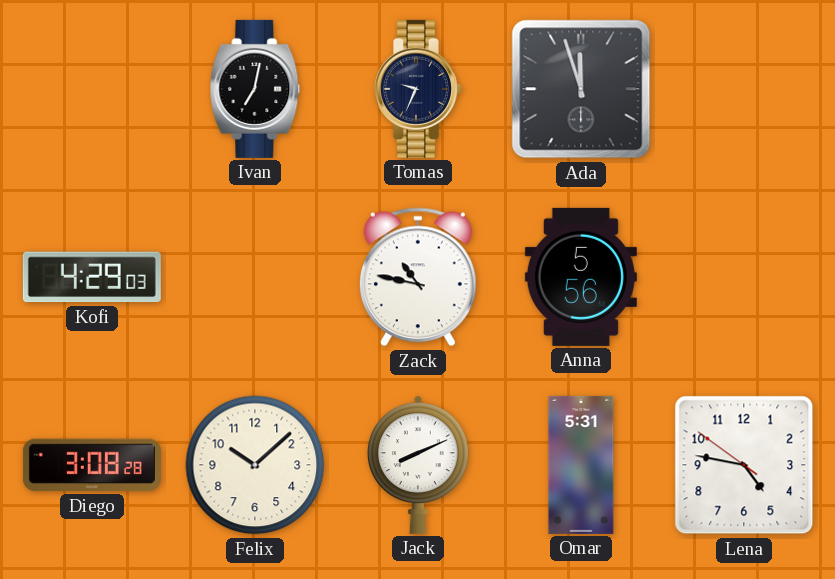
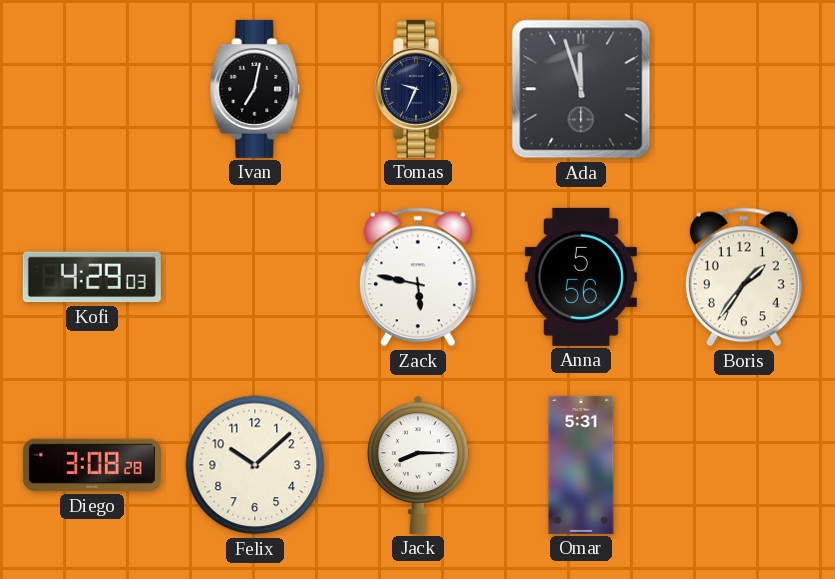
Zack: 10:47 -> 5:47 (418, 277)
Boris: none -> 1:36 (744, 277)
Jack: 8:11 -> 8:15 (419, 465)
Lena: 4:46 -> none (744, 465)
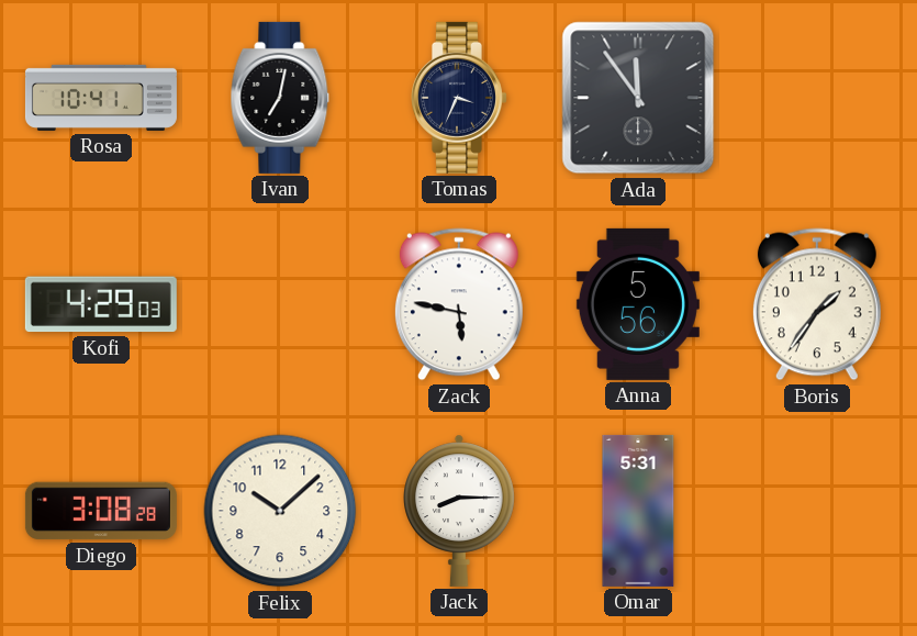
Rosa: none -> 10:41 (101, 98)
Tomas: 9:34 -> 3:34 (460, 98)
Ada: 11:57 -> 11:54 (638, 98)
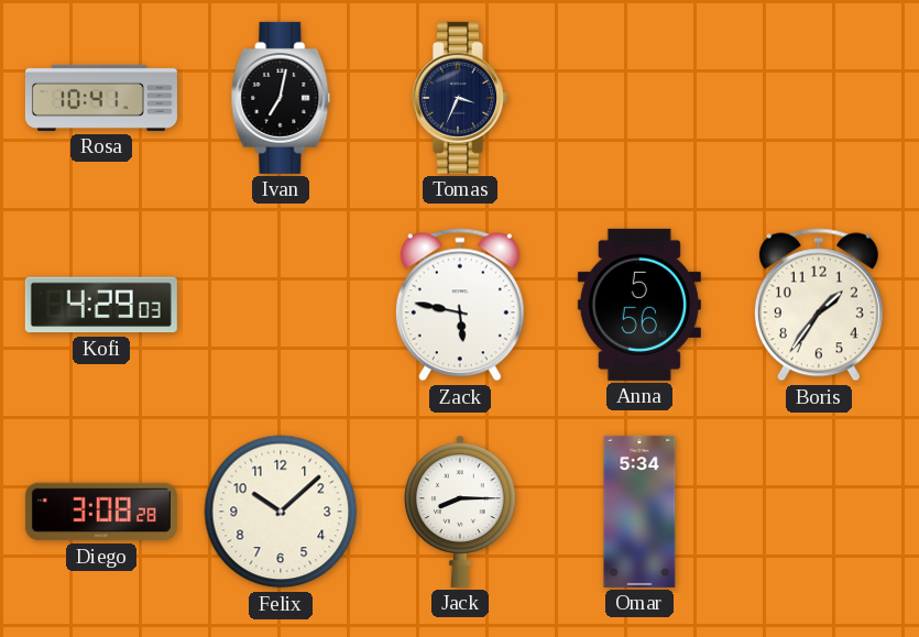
Ada: 11:54 -> none (638, 98)
Omar: 5:31 -> 5:34 (639, 512)
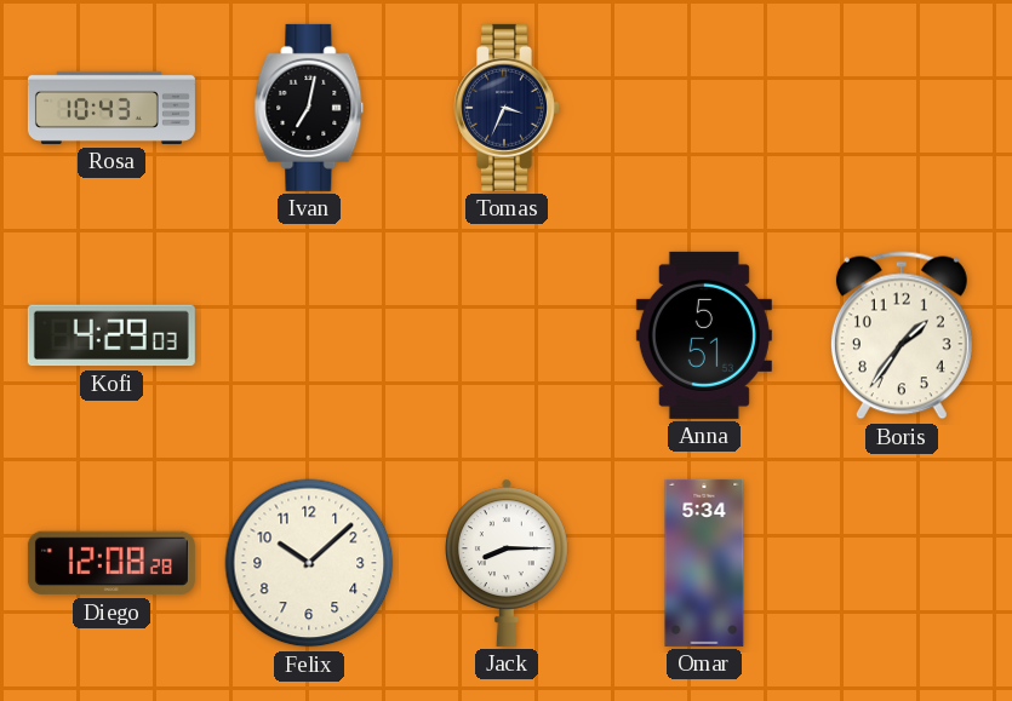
Rosa: 10:41 -> 10:43 (112, 108)
Zack: 5:47 -> none (460, 305)
Anna: 5:56 -> 5:51 (704, 335)
Diego: 3:08 -> 12:08 (112, 563)
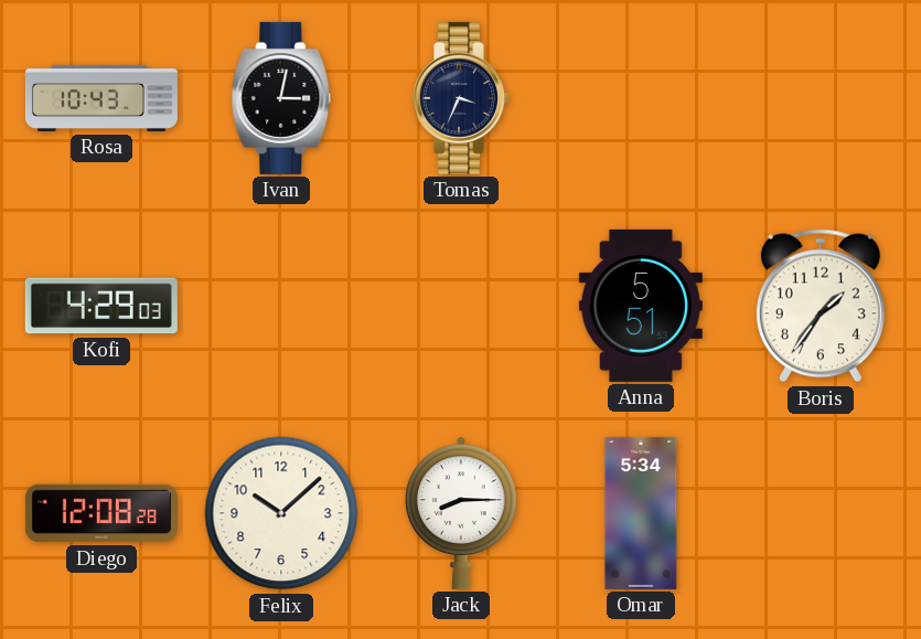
Ivan: 7:02 -> 3:02 (281, 98)
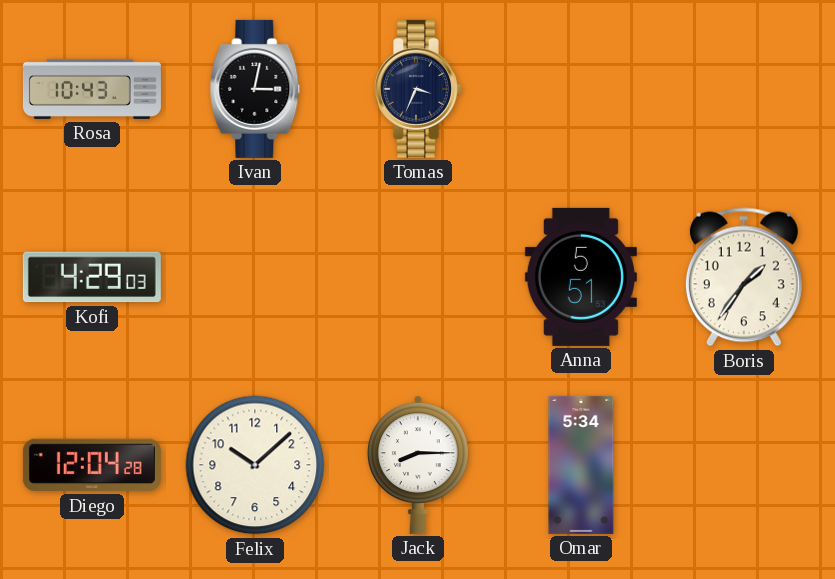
Diego: 12:08 -> 12:04 (92, 465)
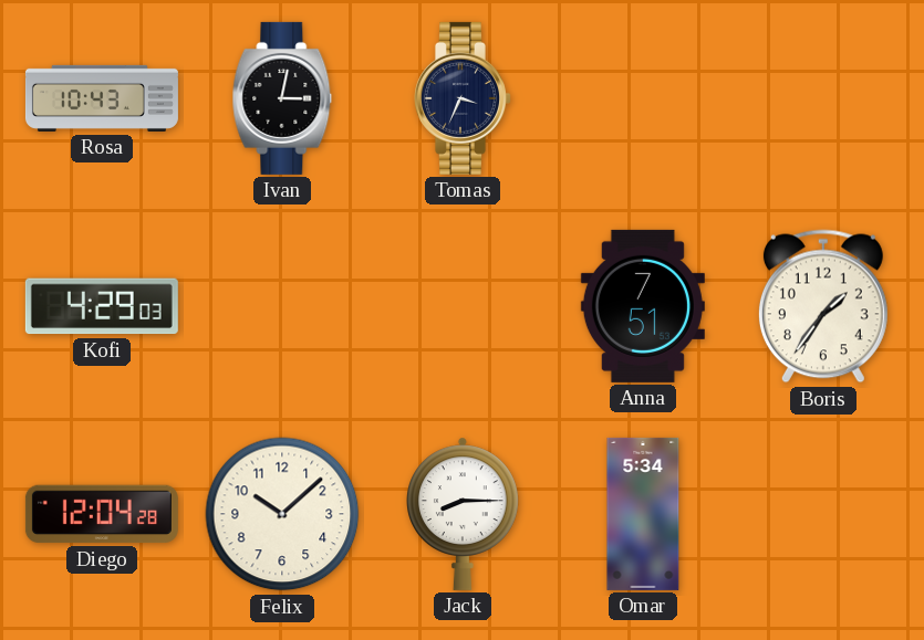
Anna: 5:51 -> 7:51 (643, 306)
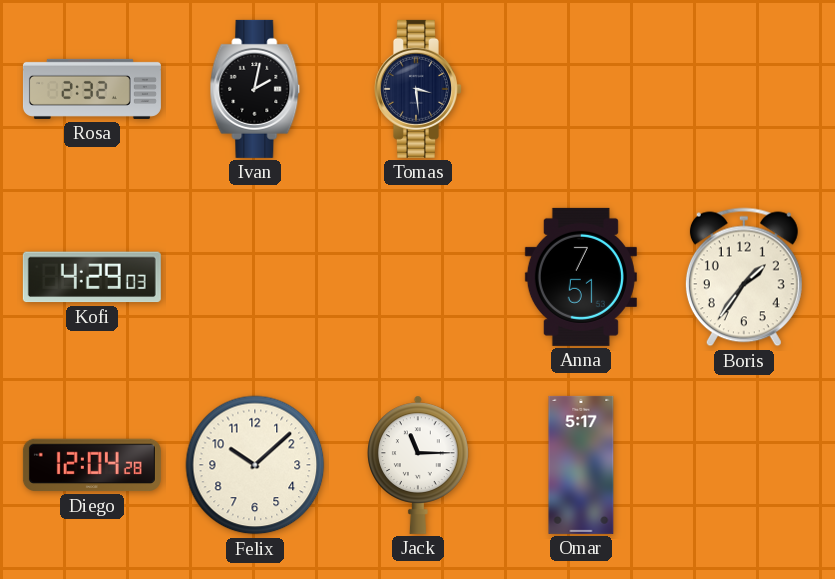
Rosa: 10:43 -> 2:32 (92, 89)
Ivan: 3:02 -> 2:02 (255, 89)
Tomas: 3:34 -> 3:29 (419, 89)
Jack: 8:15 -> 11:15 (419, 465)
Omar: 5:34 -> 5:17 (581, 465)
